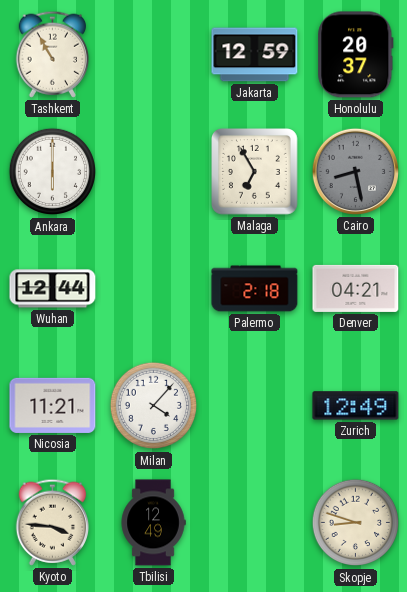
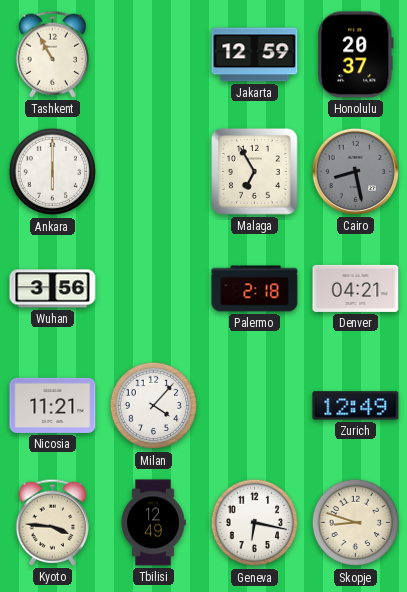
Wuhan: 12:44 -> 3:56 (53, 289)
Geneva: none -> 6:17 (255, 523)
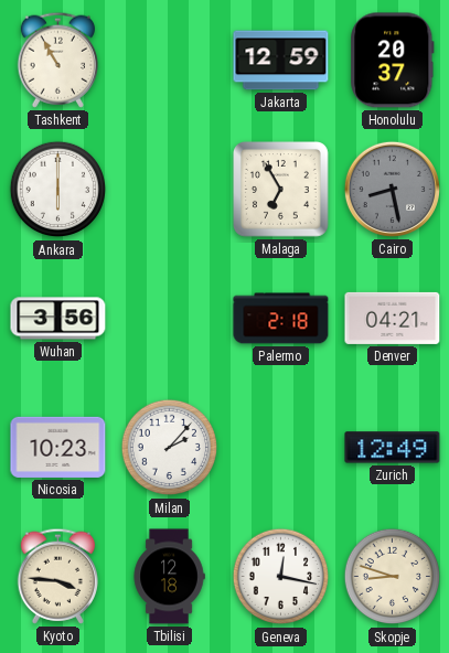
Nicosia: 11:21 -> 10:23 (58, 447)
Milan: 4:07 -> 2:07 (170, 448)
Tbilisi: 12:49 -> 12:18 (169, 577)
Geneva: 6:17 -> 12:17 (281, 577)
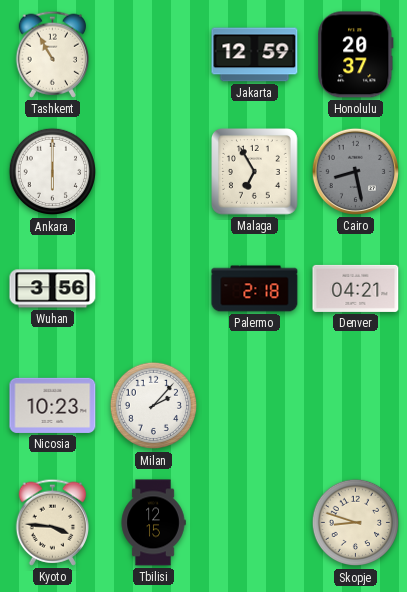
Zurich: 12:49 -> none (393, 448)
Tbilisi: 12:18 -> 12:15 (153, 523)
Geneva: 12:17 -> none (281, 577)
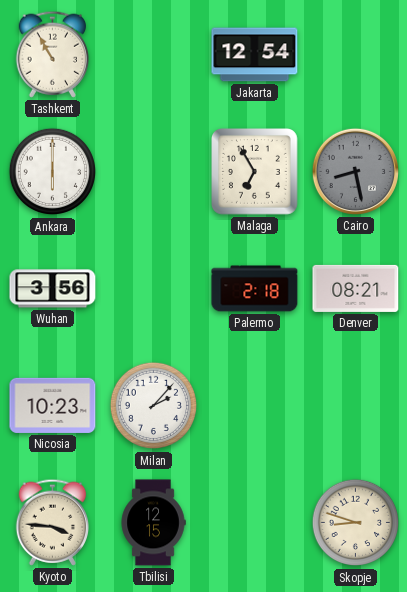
Jakarta: 12:59 -> 12:54 (255, 55)
Honolulu: 20:37 -> none (356, 55)
Denver: 04:21 -> 08:21 (356, 288)
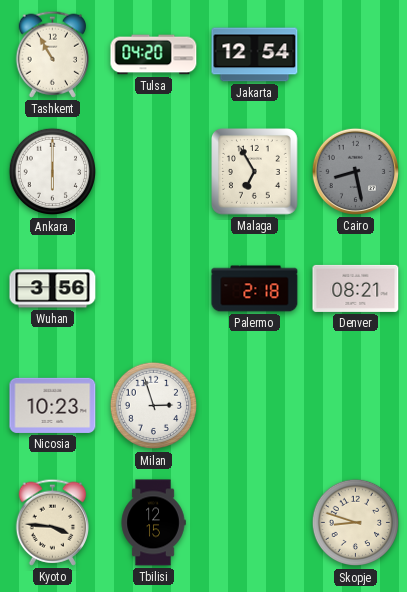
Tulsa: none -> 04:20 (154, 55)
Milan: 2:07 -> 2:57 (154, 406)
